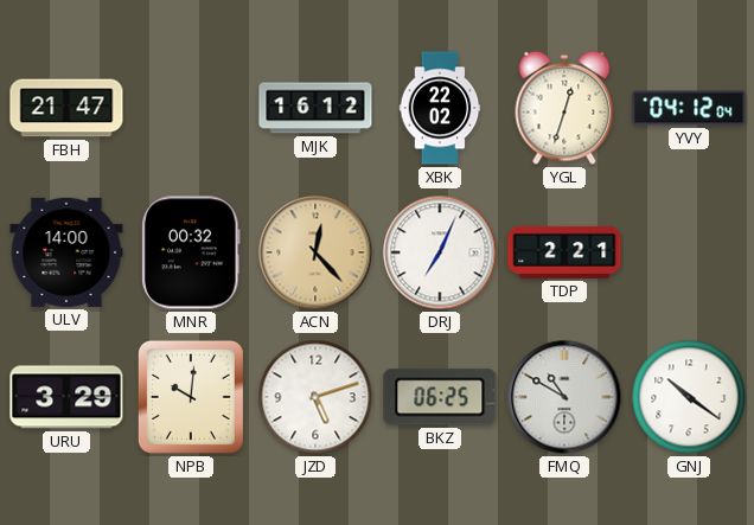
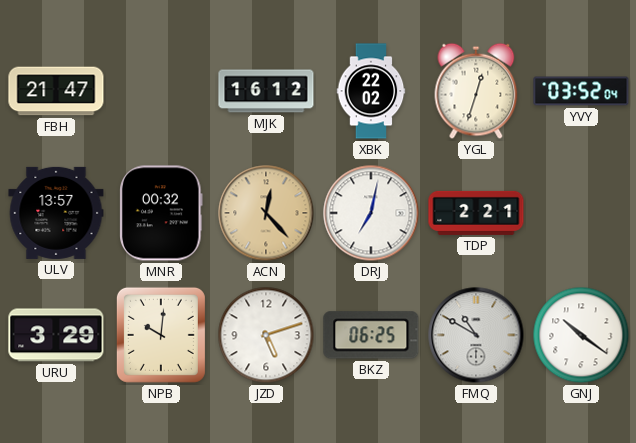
YVY: 04:12 -> 03:52 (581, 91)
ULV: 14:00 -> 13:57 (56, 213)
DRJ: 7:04 -> 7:02 (371, 213)
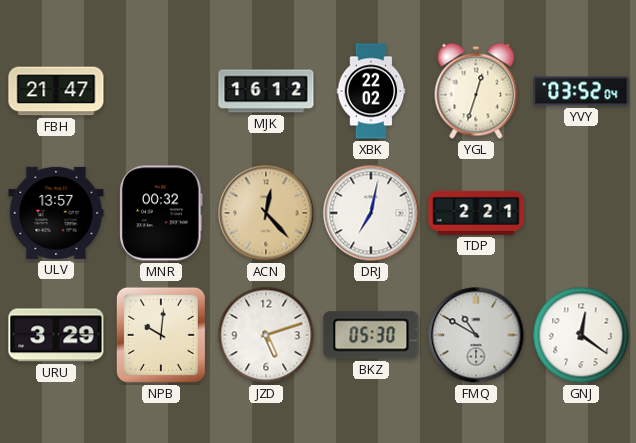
BKZ: 06:25 -> 05:30 (371, 335)
GNJ: 10:21 -> 12:21 (581, 335)
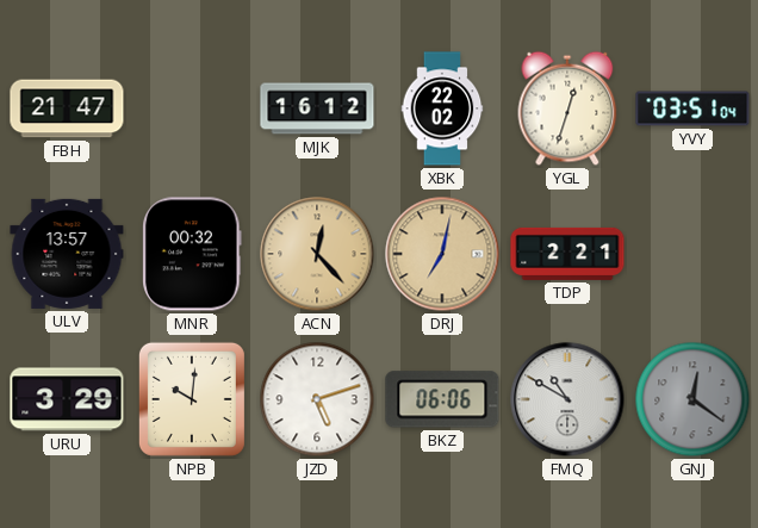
YVY: 03:52 -> 03:51 (692, 108)
DRJ dial: white -> champagne (442, 254)
BKZ: 05:30 -> 06:06 (442, 399)
GNJ dial: white -> grey (692, 399)
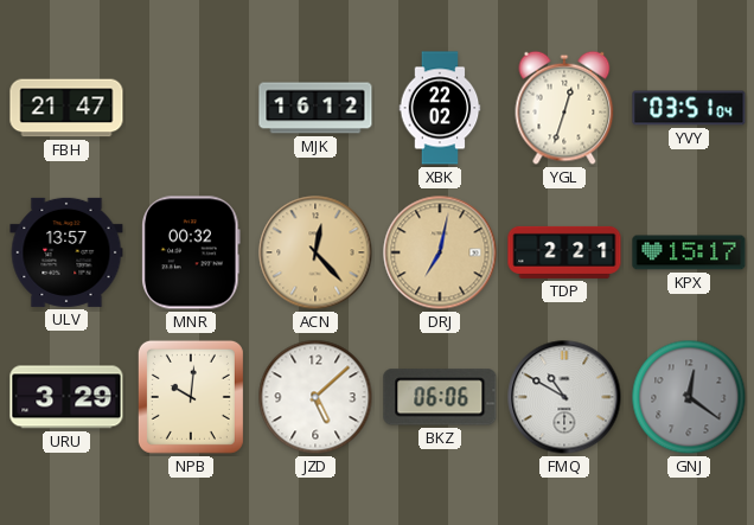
KPX: none -> 15:17 (689, 252)
JZD: 5:12 -> 5:08 (315, 397)
